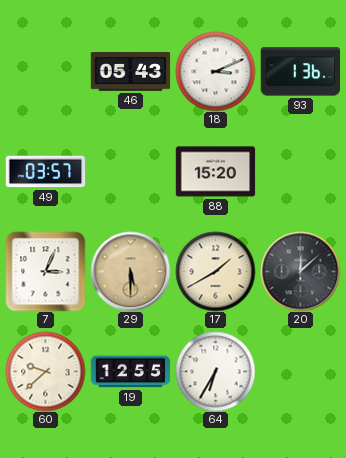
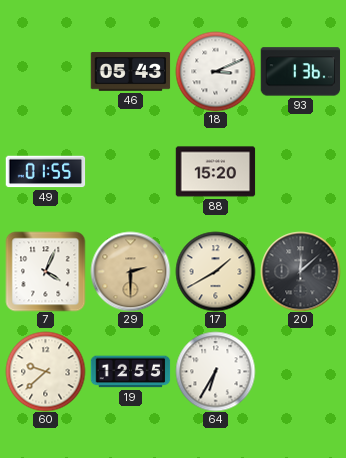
49: 03:57 -> 01:55 (45, 172)
7: 3:04 -> 4:04 (45, 271)
29: 5:30 -> 2:30 (130, 271)
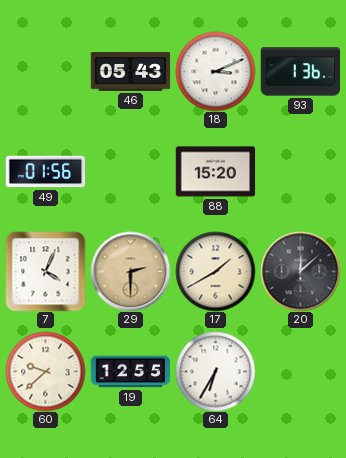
49: 01:55 -> 01:56 (45, 172)
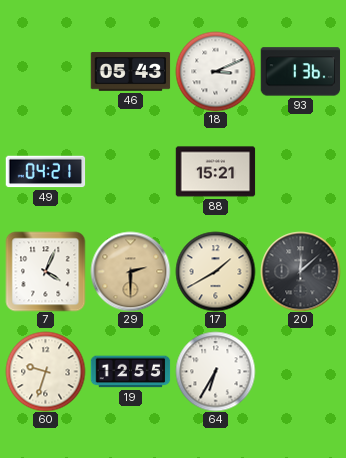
49: 01:56 -> 04:21 (45, 172)
88: 15:20 -> 15:21 (215, 172)
60: 9:38 -> 9:33 (45, 371)
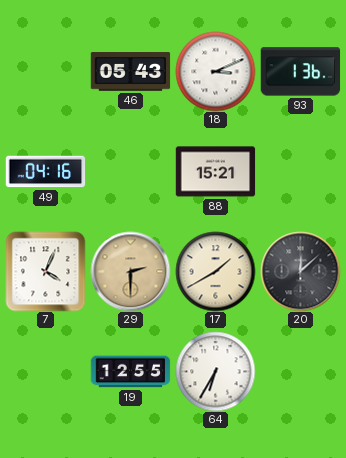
49: 04:21 -> 04:16 (45, 172)
60: 9:33 -> none (45, 371)
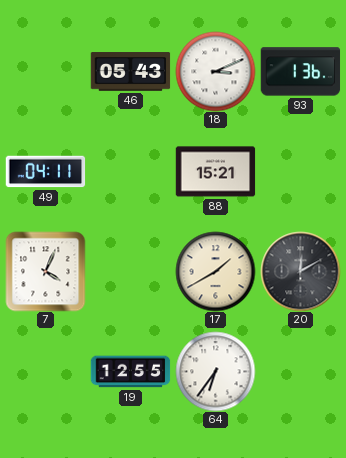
49: 04:16 -> 04:11 (45, 172)
29: 2:30 -> none (130, 271)
20: 12:08 -> 12:10 (300, 271)
64: 6:35 -> 6:36 (215, 371)
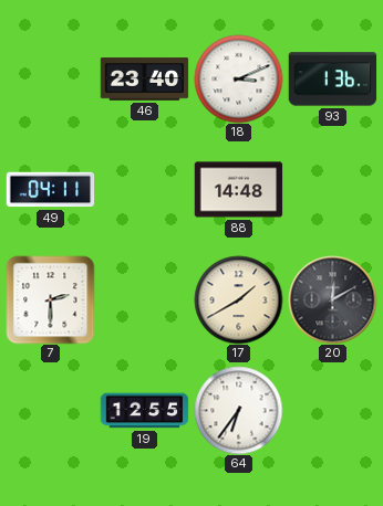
46: 05:43 -> 23:40 (144, 80)
88: 15:21 -> 14:48 (238, 190)
7: 4:04 -> 2:30 (50, 299)
